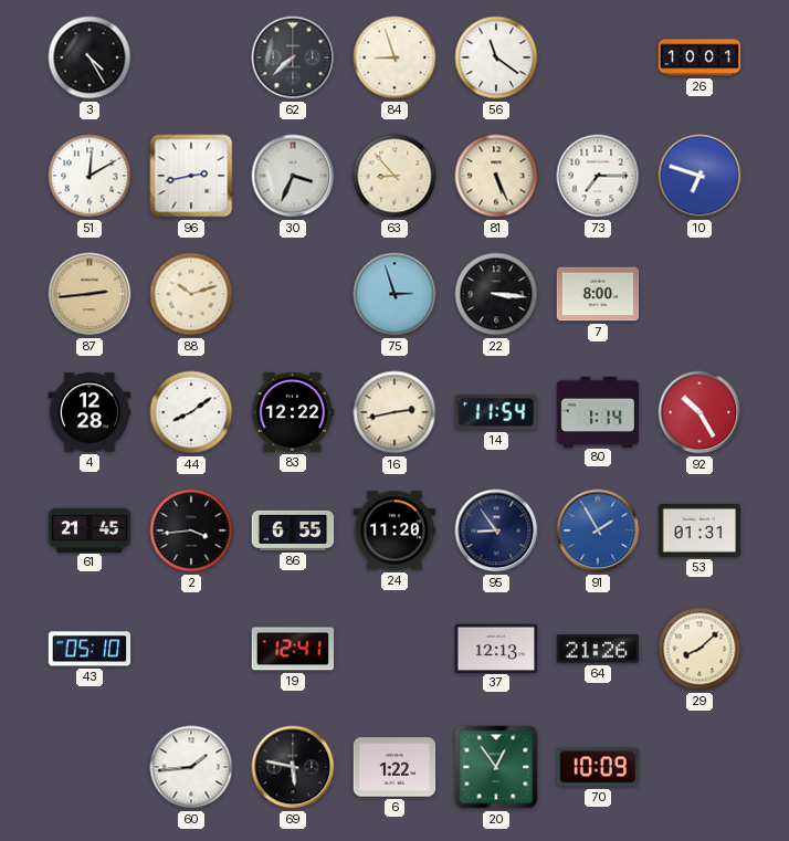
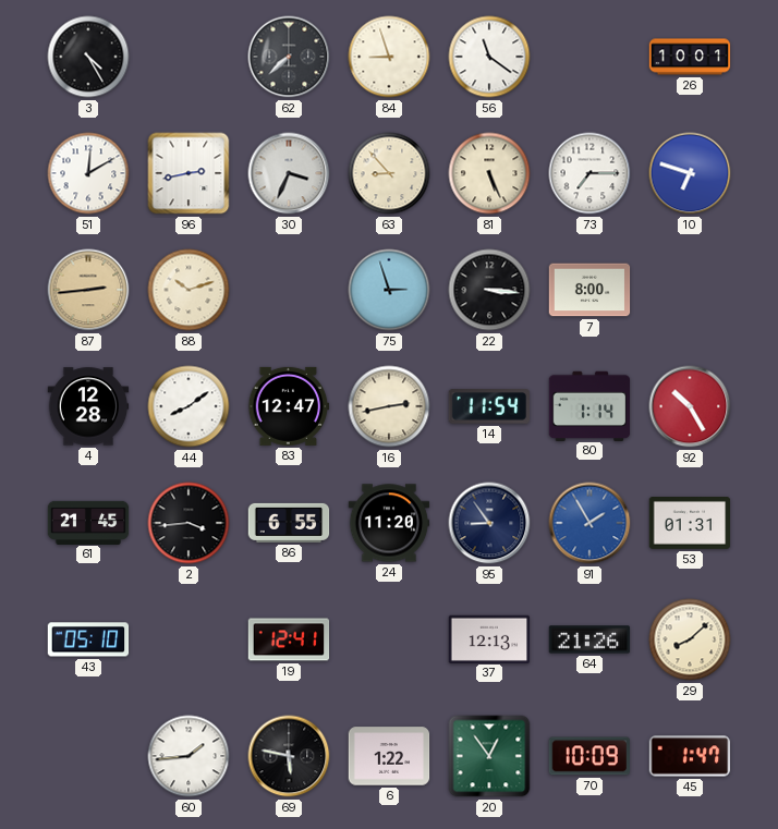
83: 12:22 -> 12:47 (289, 406)
45: none -> 1:47 (690, 756)
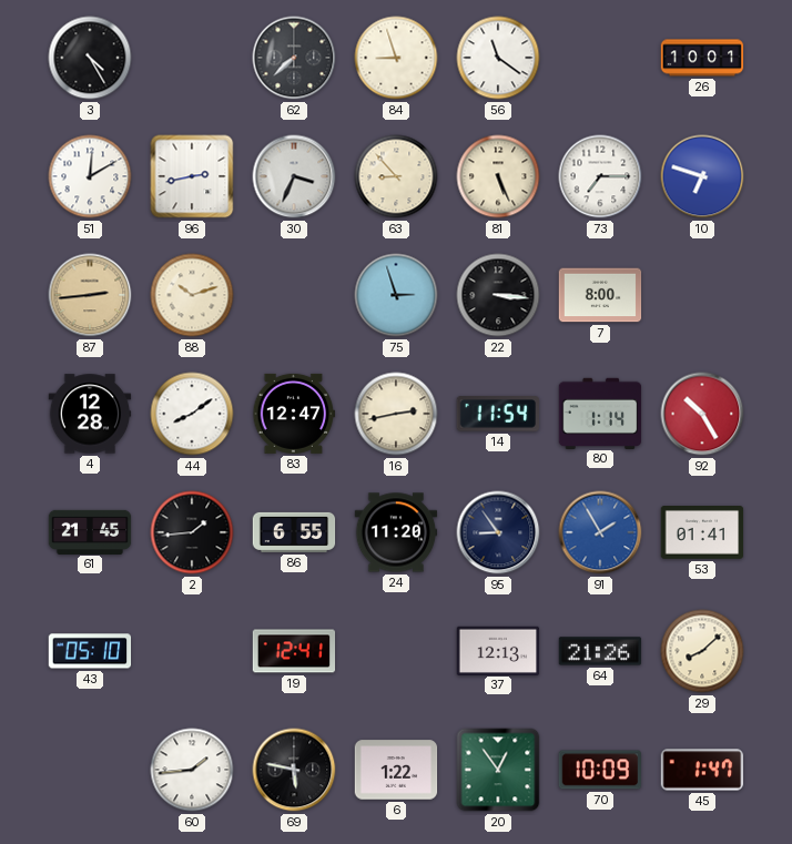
2: 3:44 -> 1:44 (192, 532)
53: 01:31 -> 01:41 (702, 533)
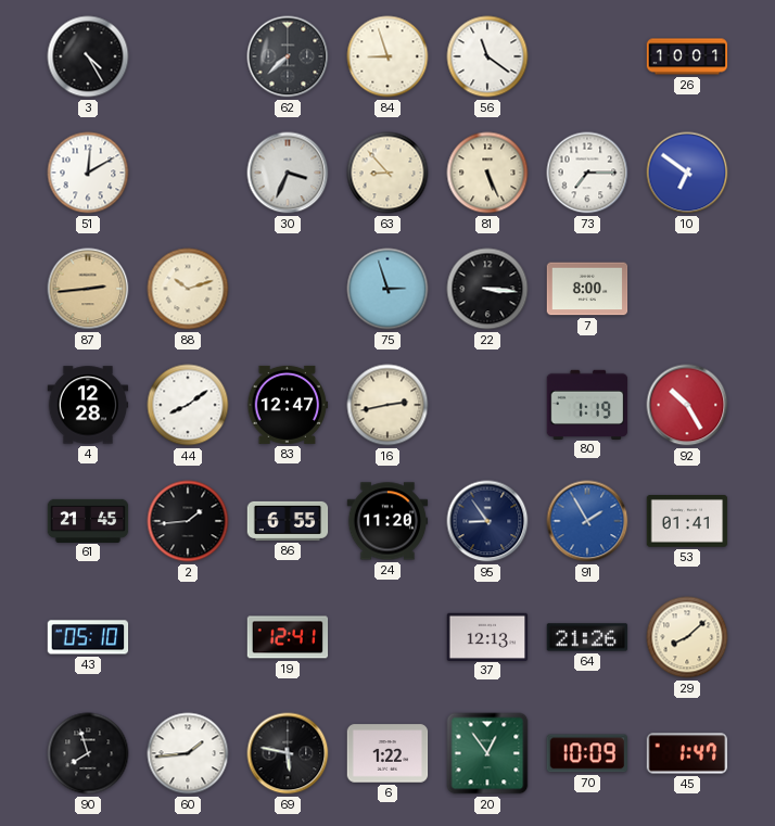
96: 2:43 -> none (192, 176)
10: 6:48 -> 6:51 (687, 173)
14: 11:54 -> none (497, 414)
80: 1:14 -> 1:19 (587, 404)
90: none -> 7:57 (88, 753)
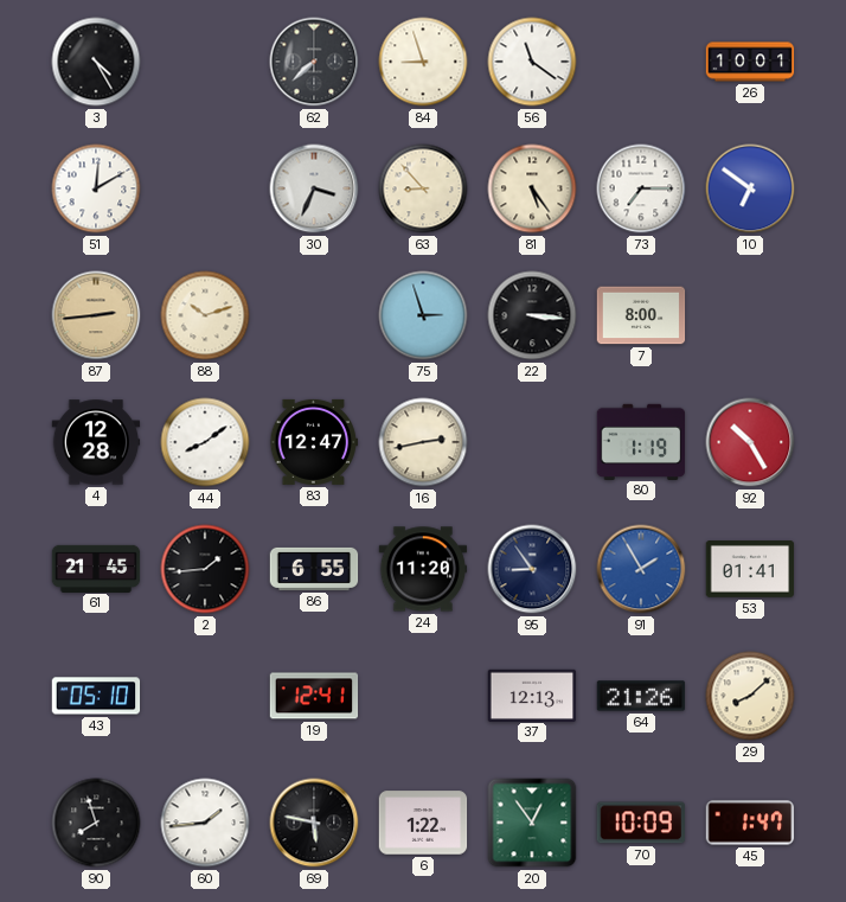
81: 5:26 -> 5:24 (532, 188)
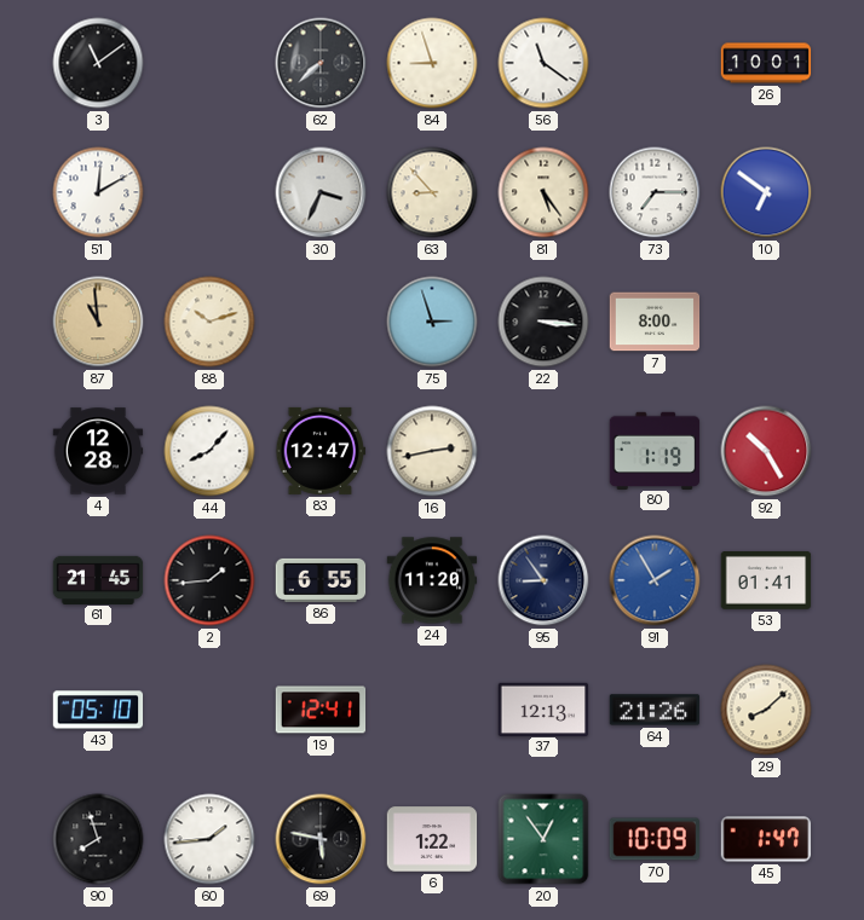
3: 4:25 -> 11:09 (98, 63)
87: 2:44 -> 10:59 (98, 322)
44: 8:09 -> 8:07 (209, 451)
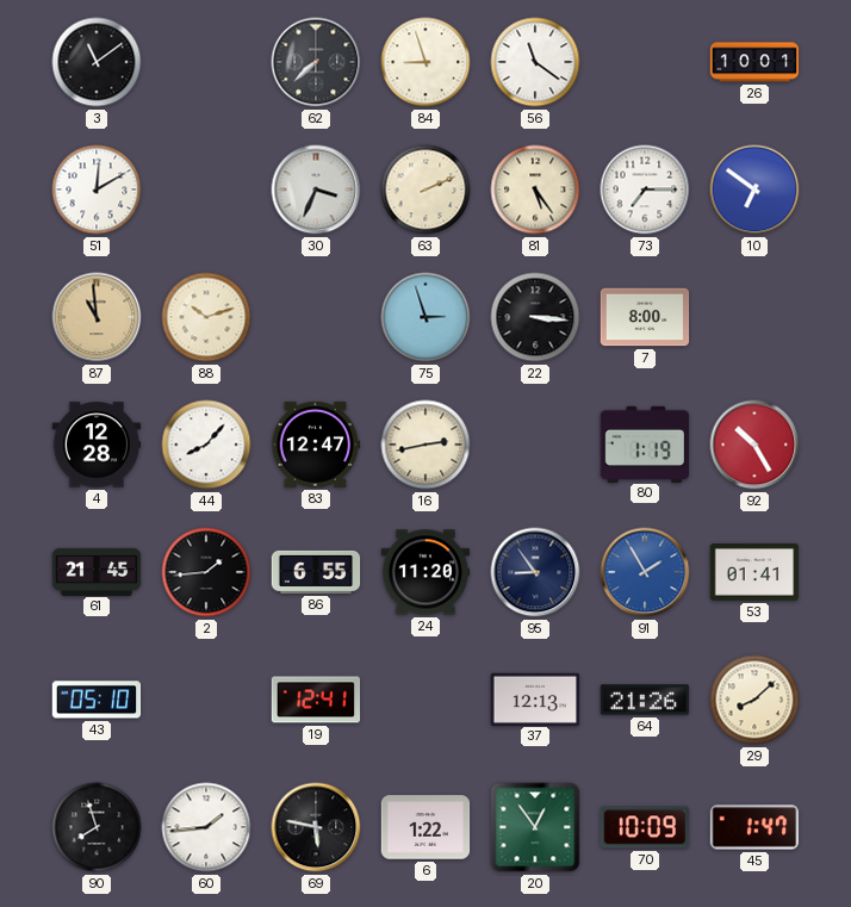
63: 8:53 -> 2:11 (425, 190)
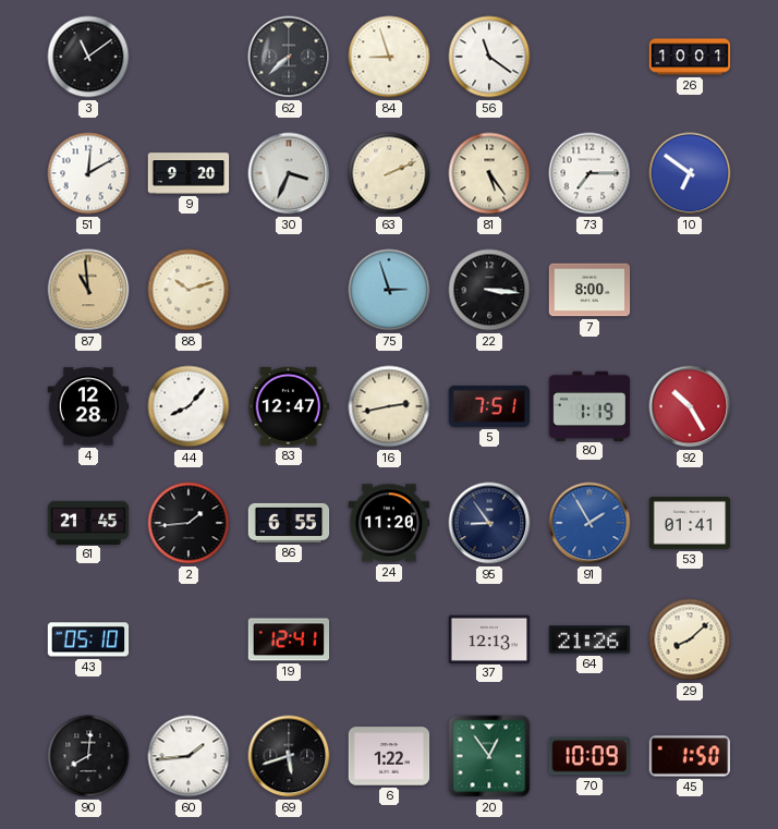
9: none -> 9:20 (189, 173)
5: none -> 7:51 (489, 406)
90: 7:57 -> 8:01 (88, 756)
69: 5:47 -> 5:42 (289, 756)
45: 1:47 -> 1:50 (690, 756)
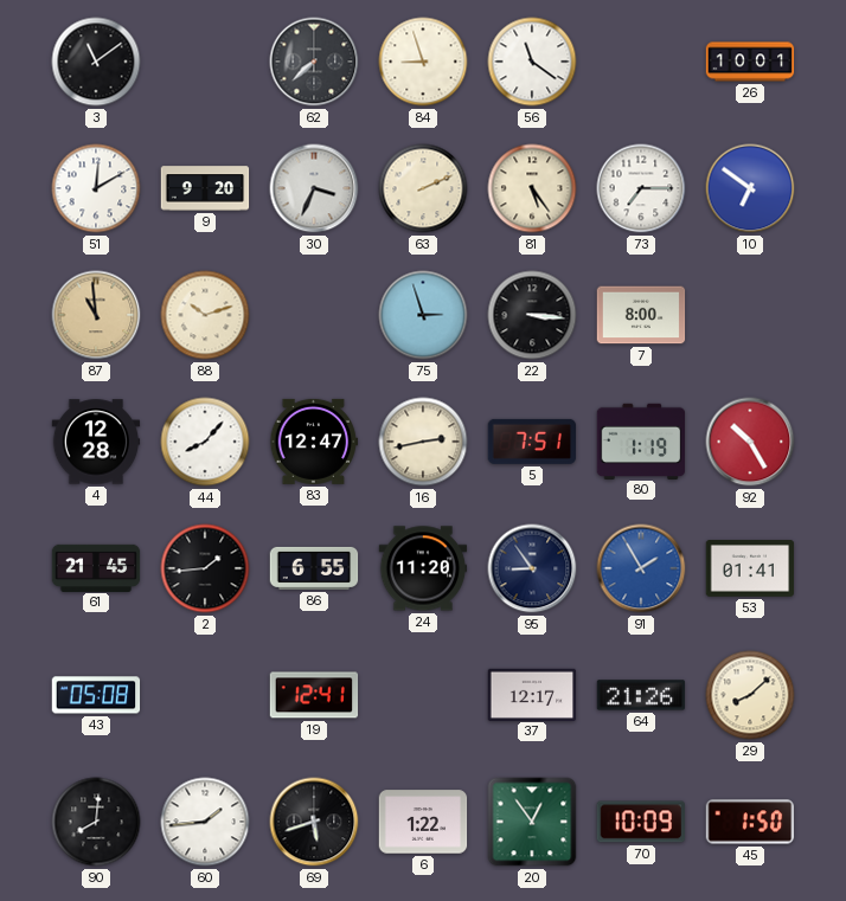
43: 05:10 -> 05:08 (96, 695)
37: 12:13 -> 12:17 (532, 694)
